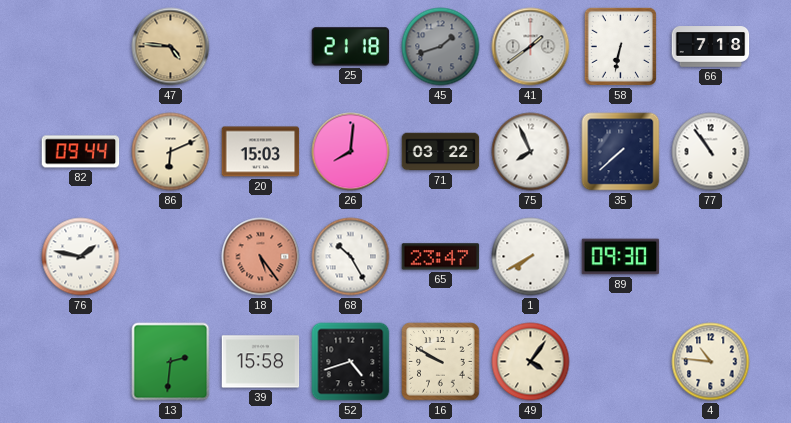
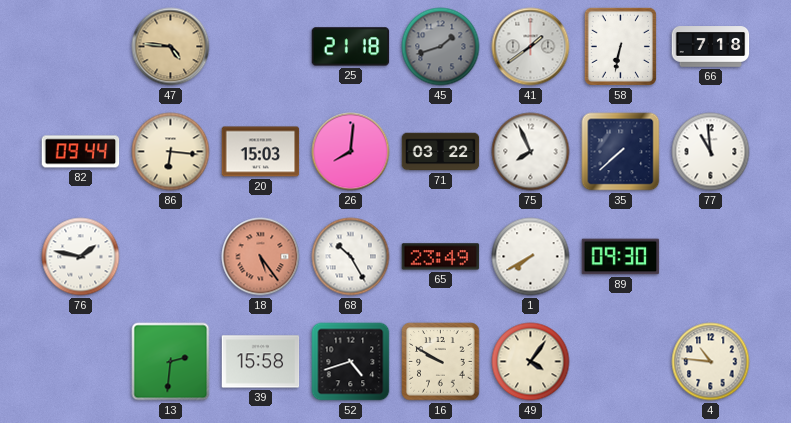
86: 6:11 -> 6:16 (171, 152)
77: 10:54 -> 10:59 (711, 152)
65: 23:47 -> 23:49 (441, 257)
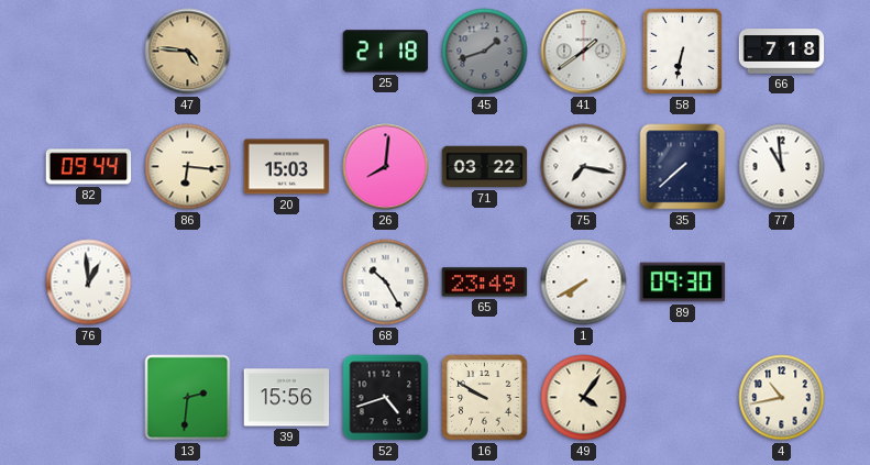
75: 7:56 -> 7:17 (584, 167)
76: 1:47 -> 12:59 (89, 283)
18: 5:24 -> none (261, 257)
39: 15:58 -> 15:56 (287, 398)
4: 10:46 -> 10:43 (782, 398)
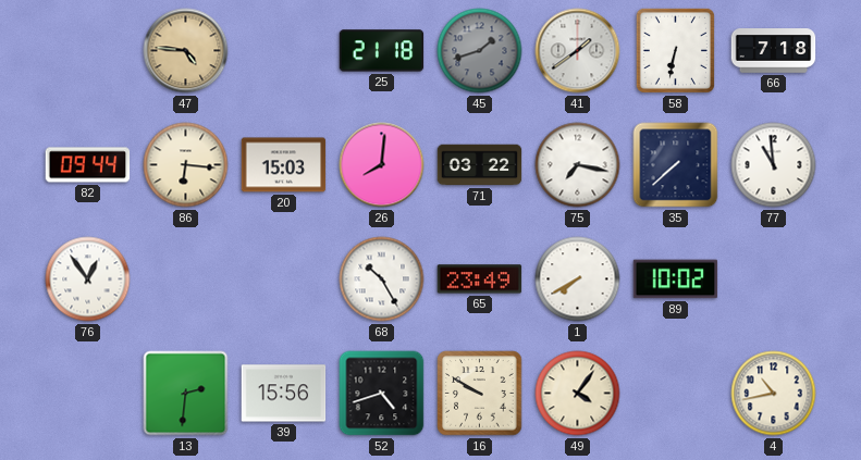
76: 12:59 -> 12:54 (88, 279)
89: 09:30 -> 10:02 (676, 279)
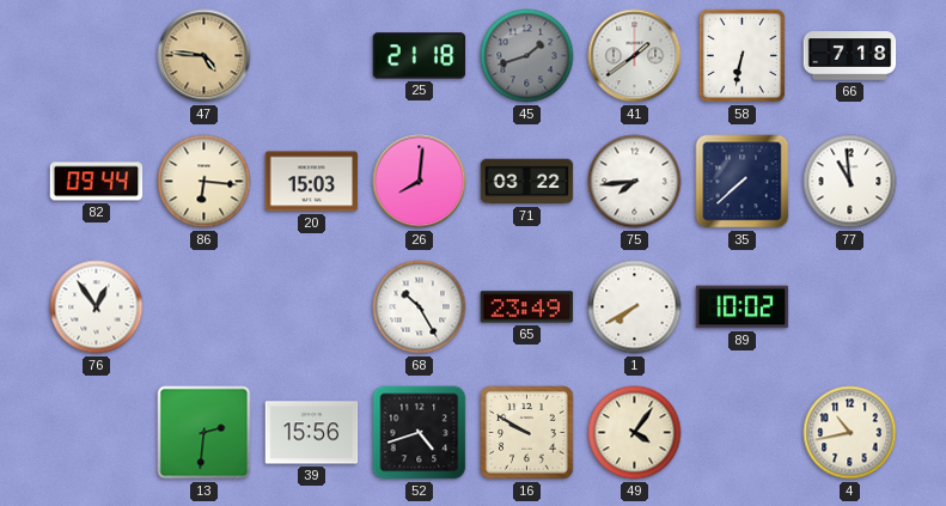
75: 7:17 -> 7:44 (635, 182)
